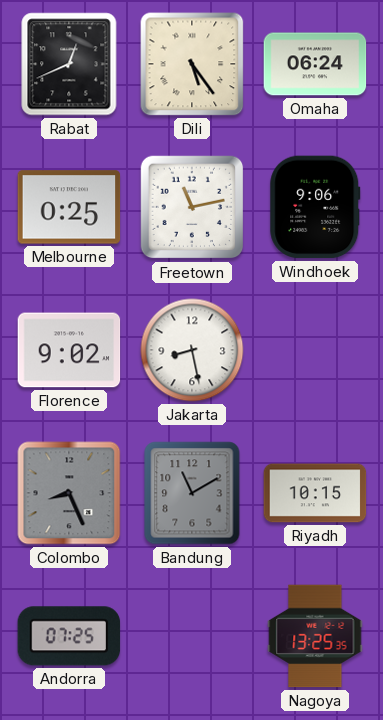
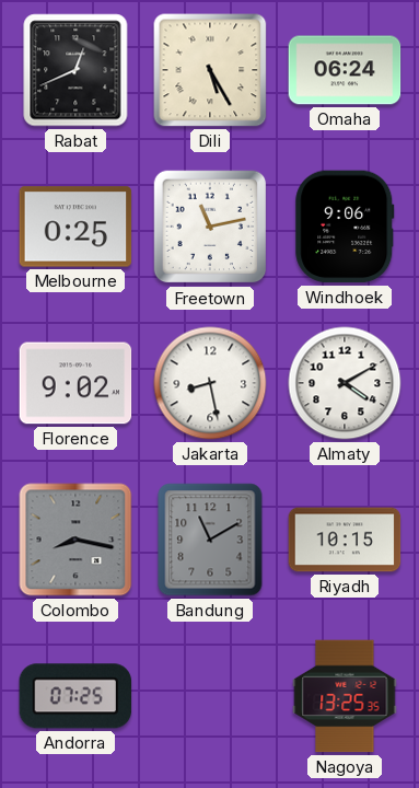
Dili: 5:24 -> 5:25 (210, 70)
Almaty: none -> 4:10 (345, 383)
Colombo: 8:26 -> 8:17 (75, 540)
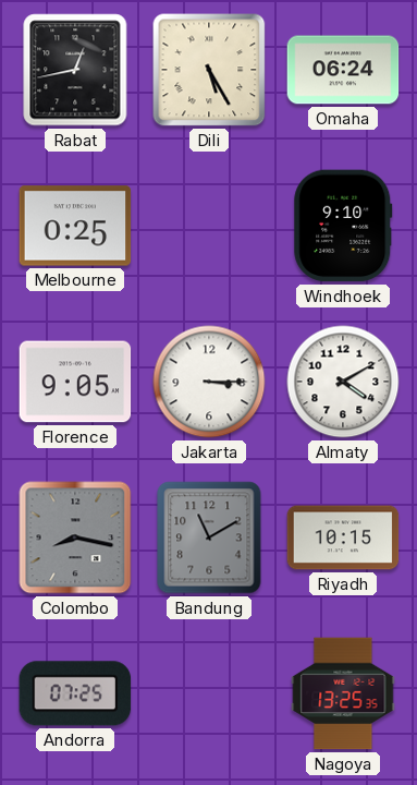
Rabat: 12:41 -> 12:43 (75, 70)
Freetown: 11:13 -> none (210, 227)
Windhoek: 9:06 -> 9:10 (343, 226)
Florence: 9:02 -> 9:05 (75, 382)
Jakarta: 8:28 -> 3:15 (209, 382)
